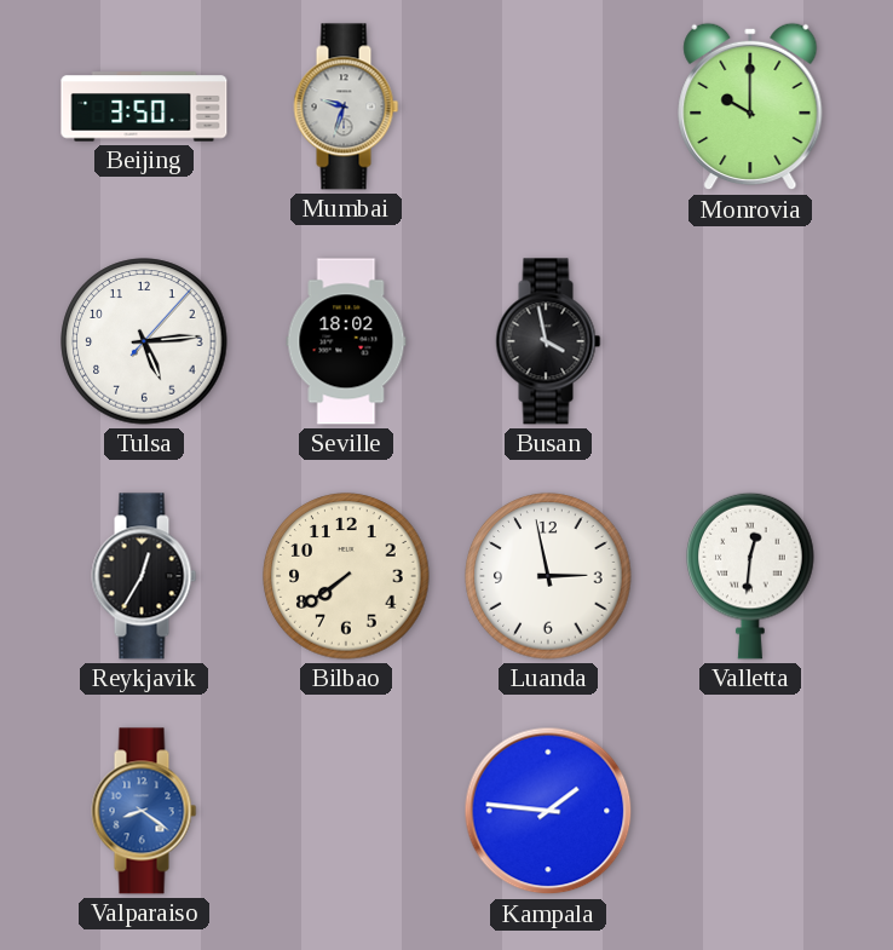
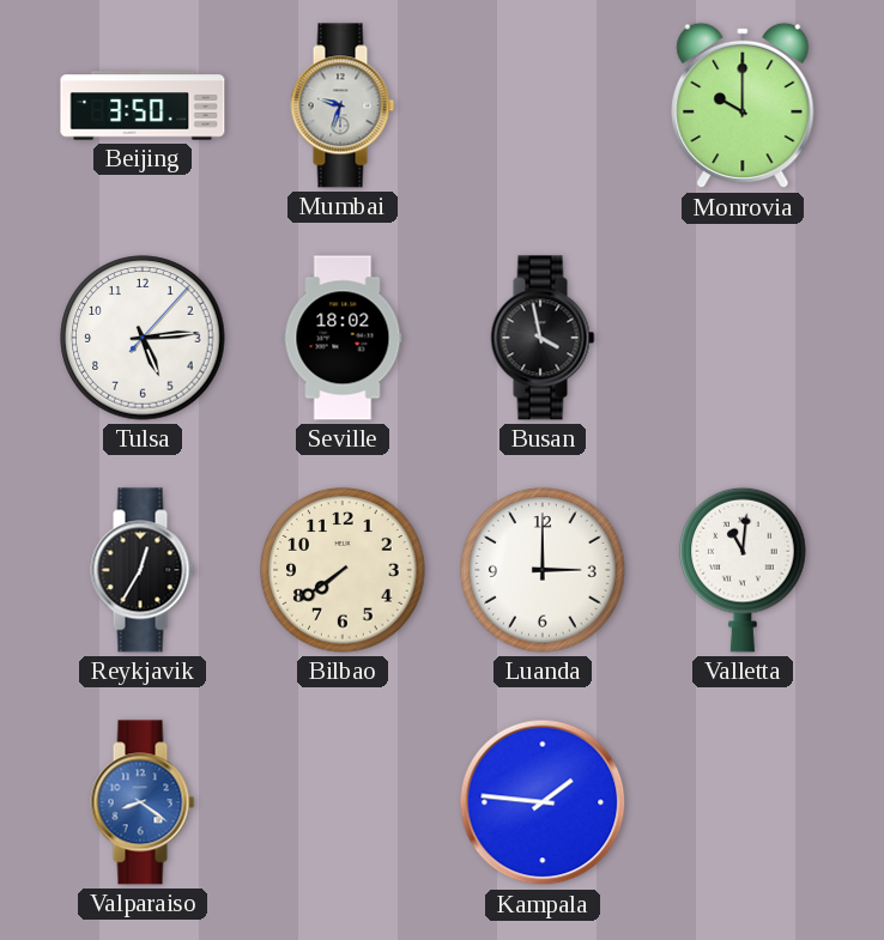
Luanda: 2:58 -> 3:00 (543, 570)
Valletta: 12:31 -> 11:01 (743, 570)
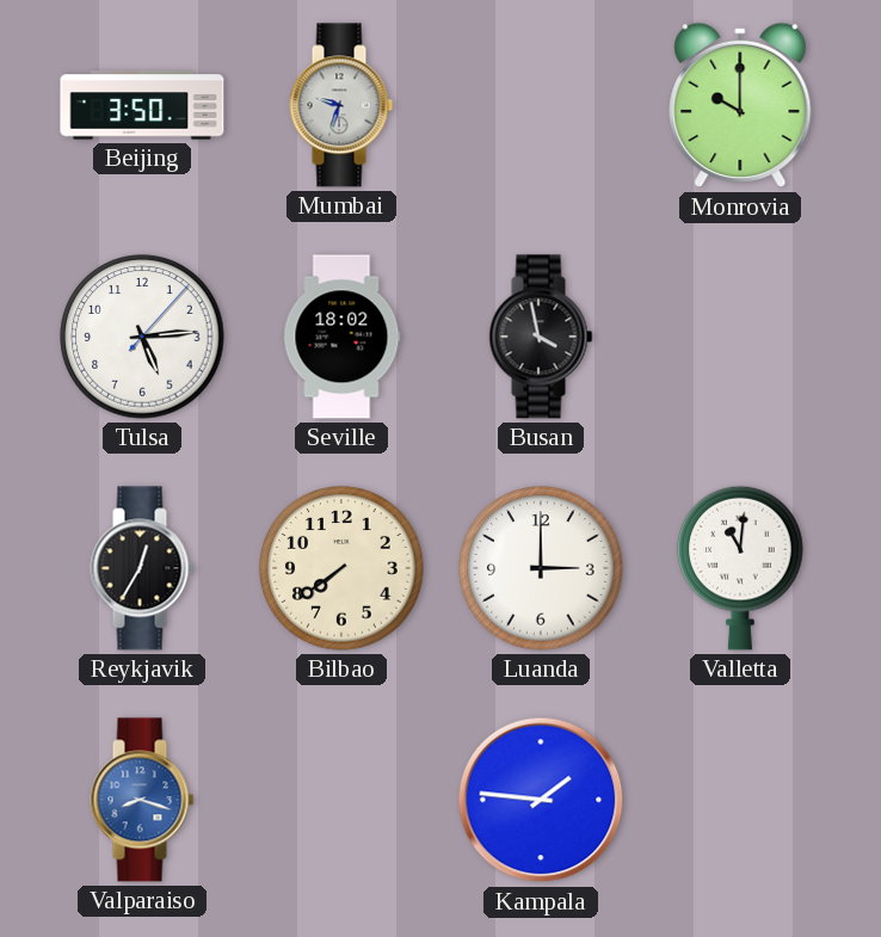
Valparaiso: 8:21 -> 8:18 (142, 800)
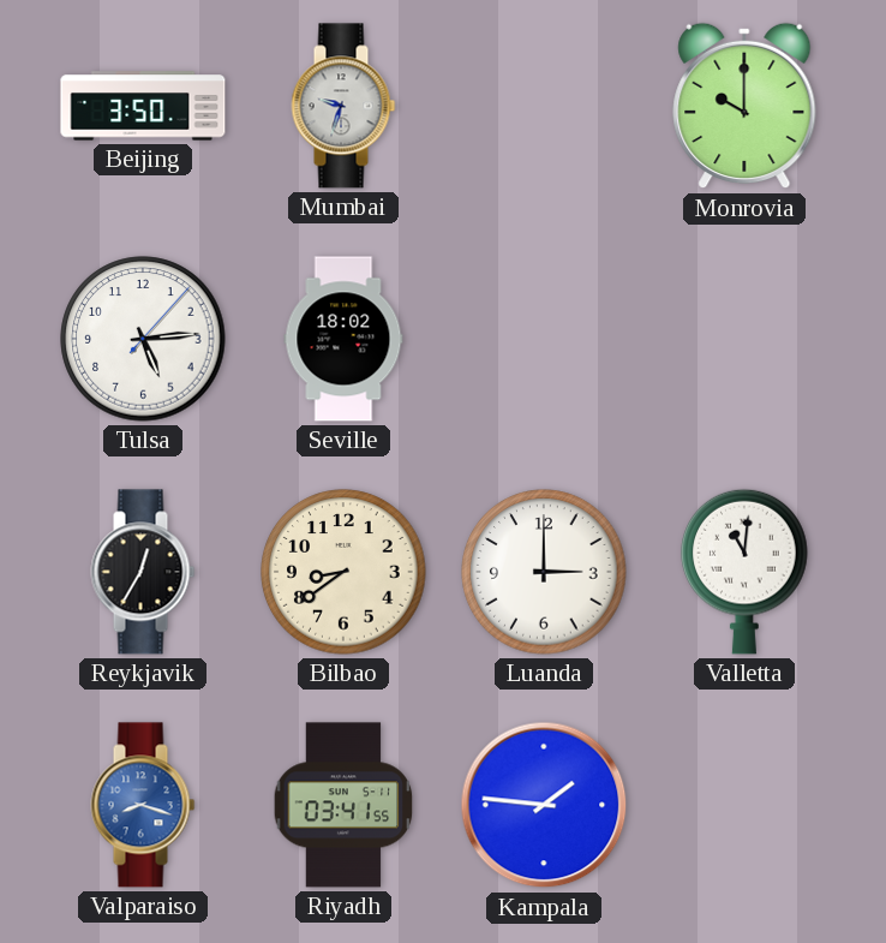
Busan: 3:58 -> none (541, 337)
Bilbao: 7:39 -> 8:39 (343, 572)
Riyadh: none -> 03:41 (343, 805)
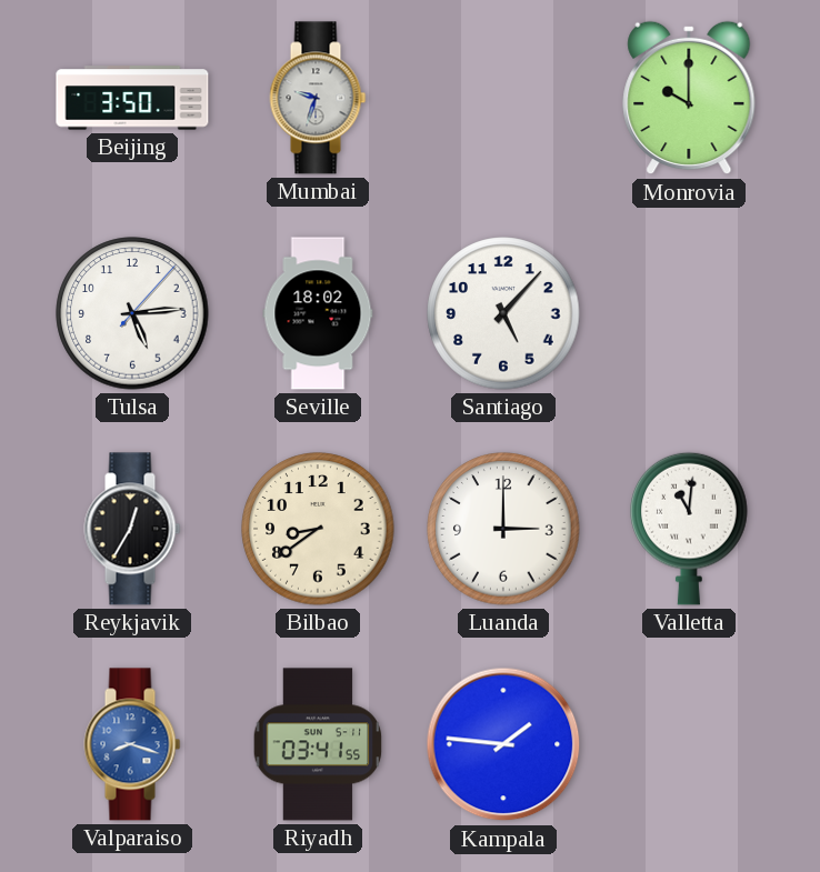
Santiago: none -> 5:07 (503, 313)
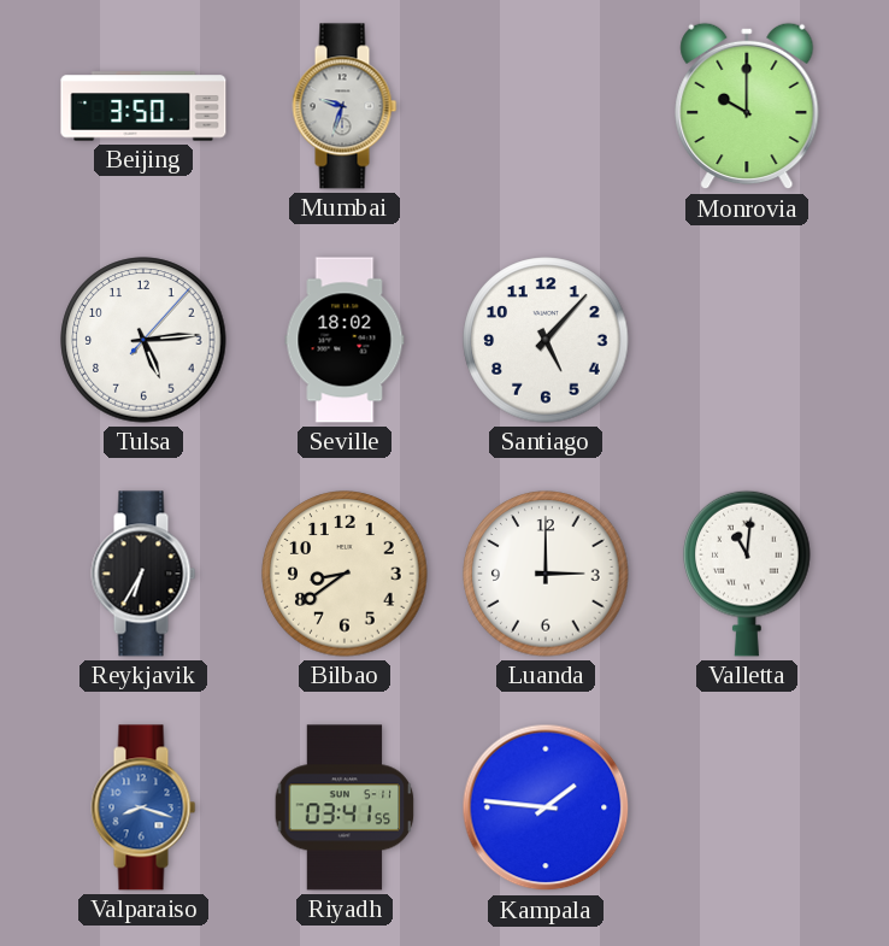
Reykjavik: 12:35 -> 6:35 (143, 574)
